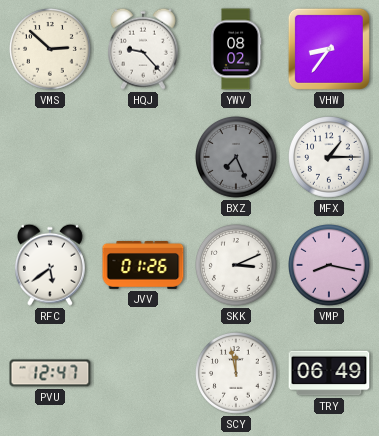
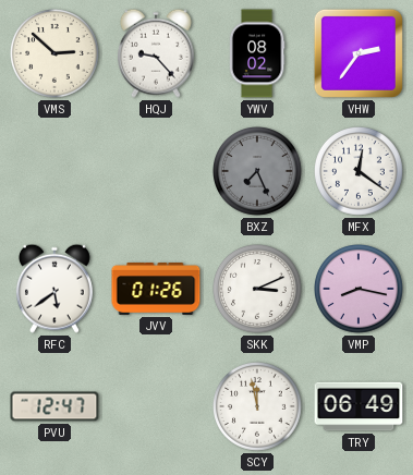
VHW: 8:36 -> 2:36 (359, 53)
MFX: 1:15 -> 12:21 (360, 172)
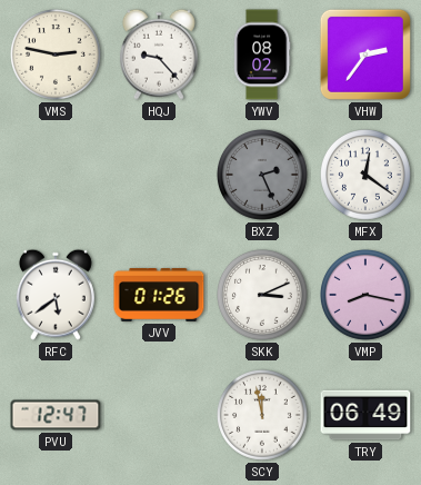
VMS: 2:52 -> 2:47 (57, 56)
BXZ: 7:26 -> 2:26 (263, 176)
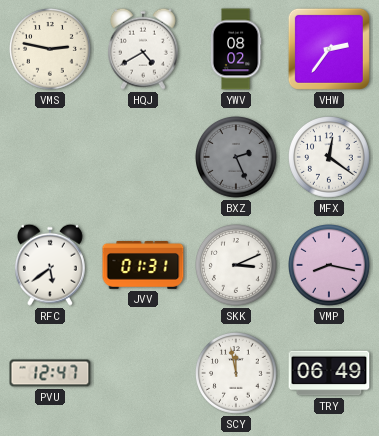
HQJ: 9:23 -> 4:40 (143, 49)
JVV: 01:26 -> 01:31 (143, 266)
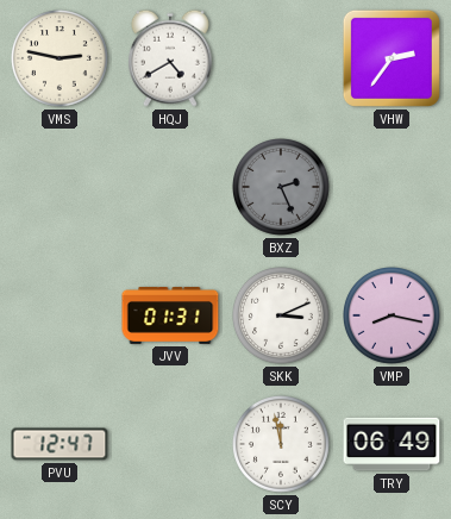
YWV: 08:02 -> none (236, 49)
MFX: 12:21 -> none (330, 158)
RFC: 5:39 -> none (50, 265)
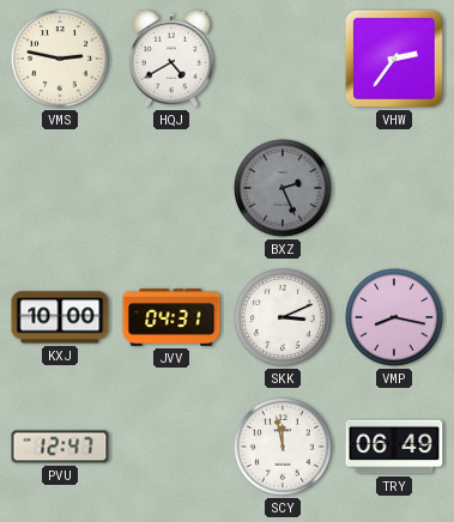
KXJ: none -> 10:00 (60, 317)
JVV: 01:31 -> 04:31 (171, 318)
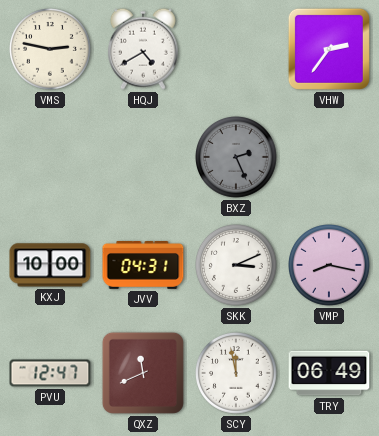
QXZ: none -> 11:41 (143, 373)
